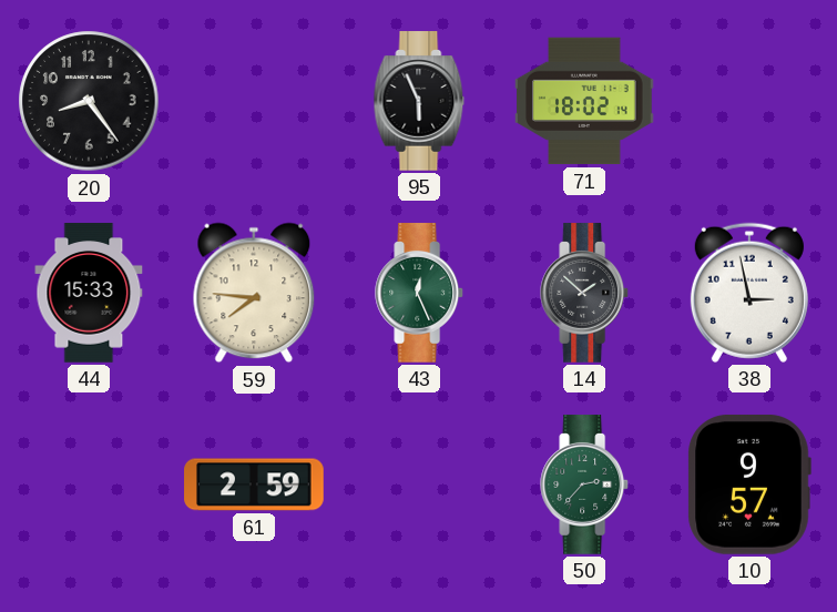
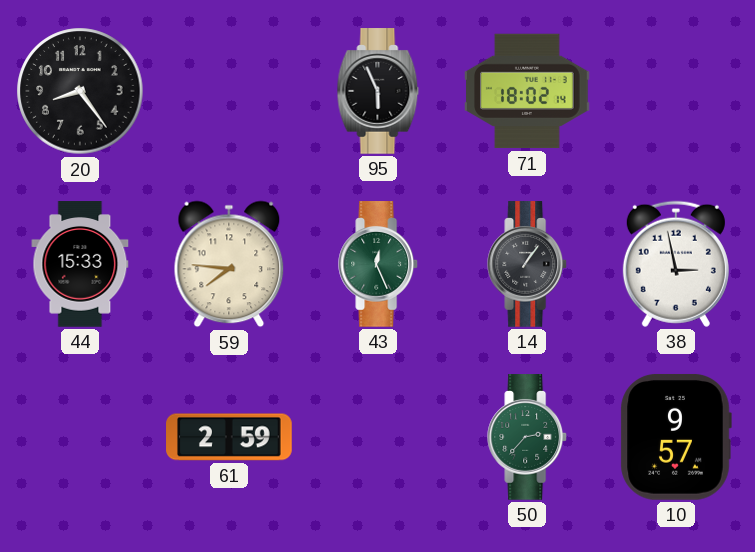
14: 1:52 -> 1:06 (528, 264)
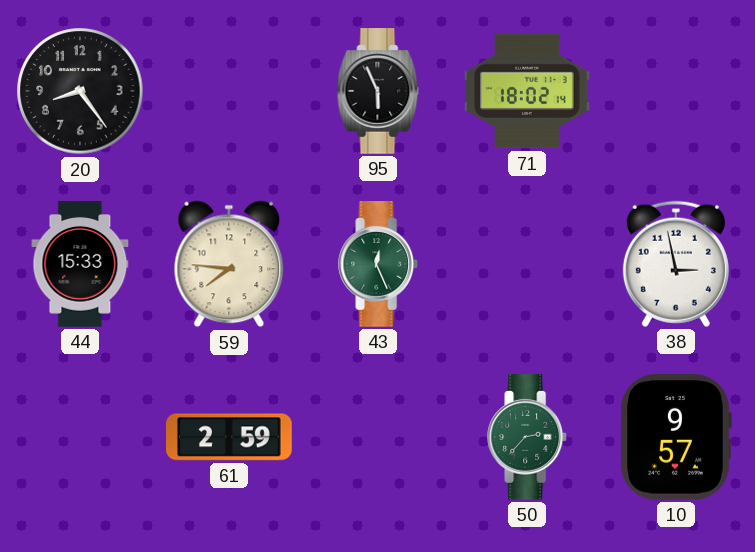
14: 1:06 -> none (528, 264)
